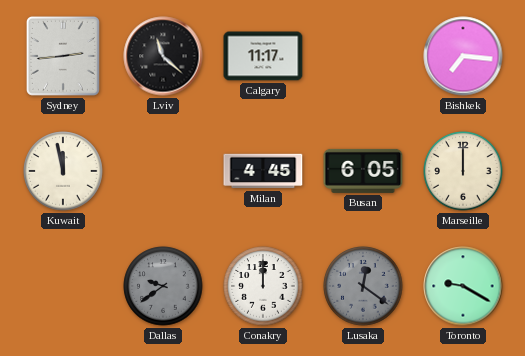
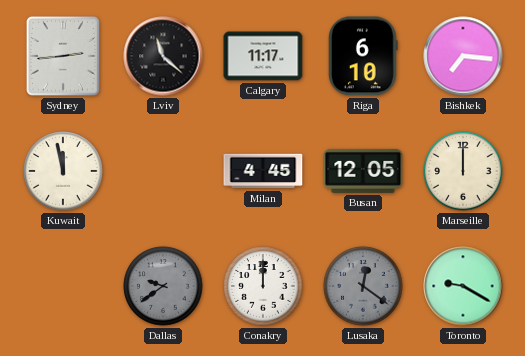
Riga: none -> 6:10 (363, 56)
Busan: 6:05 -> 12:05 (363, 171)
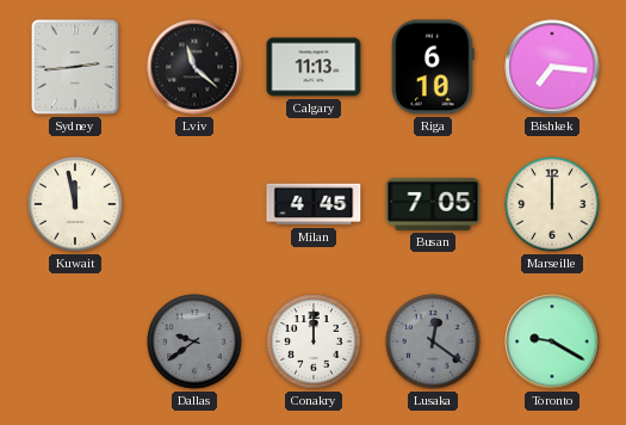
Calgary: 11:17 -> 11:13 (314, 67)
Busan: 12:05 -> 7:05 (433, 204)
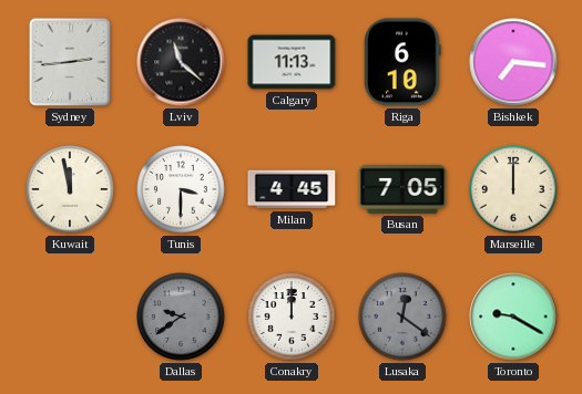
Tunis: none -> 3:30 (181, 189)
